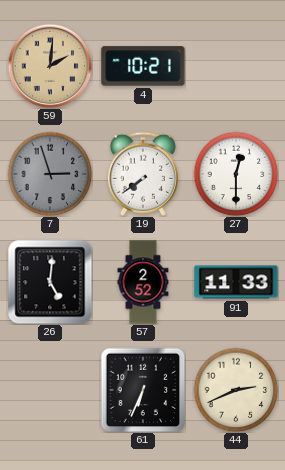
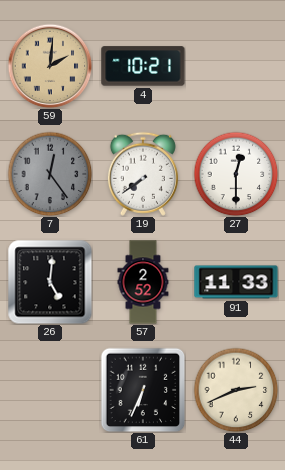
7: 2:57 -> 12:24 (50, 174)
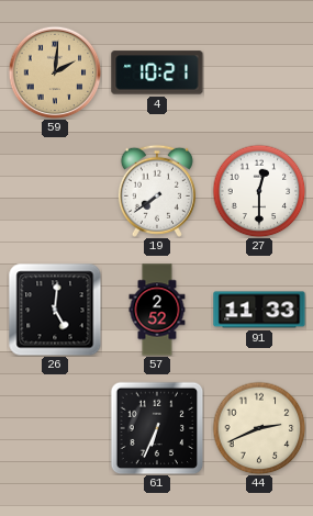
7: 12:24 -> none (50, 174)
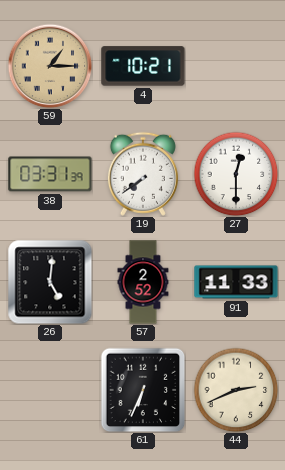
59: 2:01 -> 1:15 (50, 66)
38: none -> 03:31 (50, 174)
